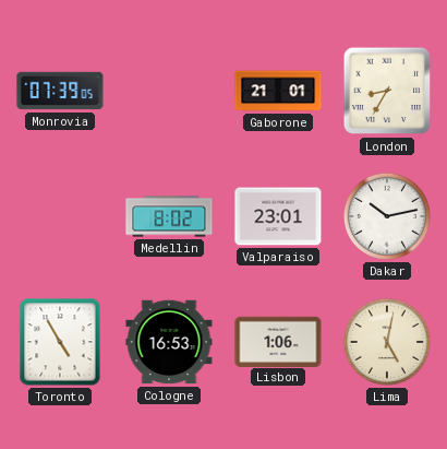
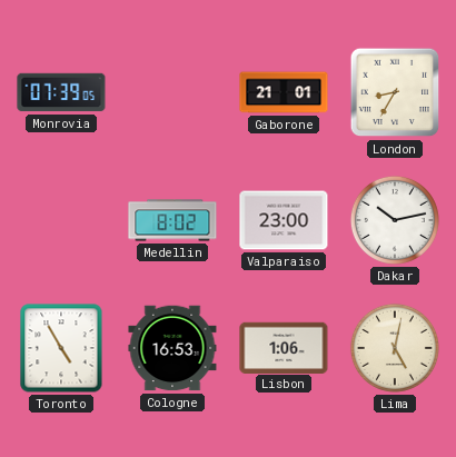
Valparaiso: 23:01 -> 23:00 (284, 220)
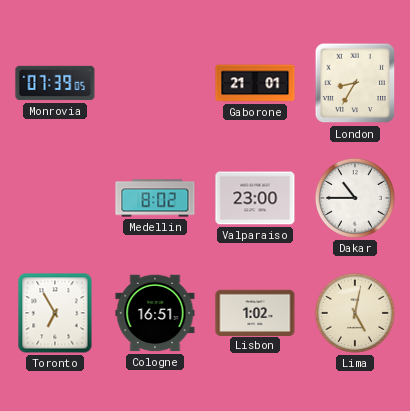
Dakar: 10:13 -> 10:45 (355, 198)
Toronto: 4:55 -> 6:55 (55, 313)
Cologne: 16:53 -> 16:51 (155, 313)
Lisbon: 1:06 -> 1:02 (255, 312)
